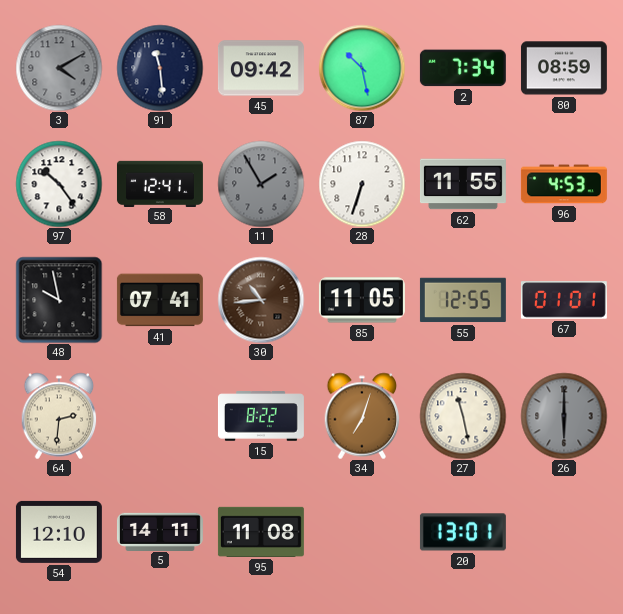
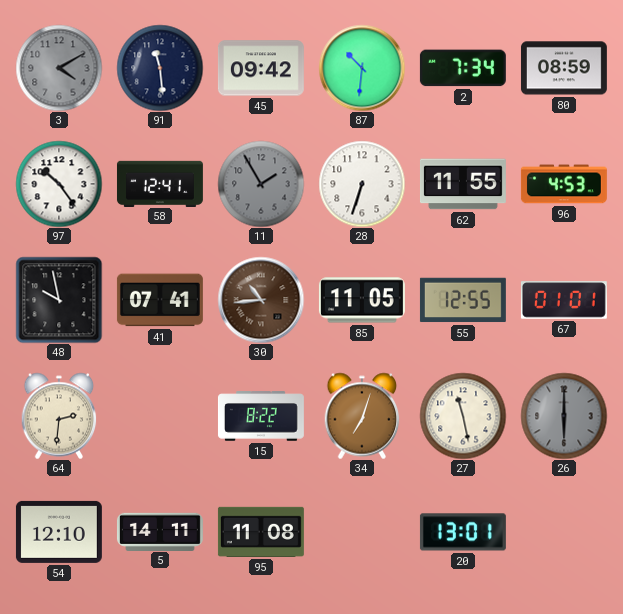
87: 10:28 -> 10:31 (362, 68)
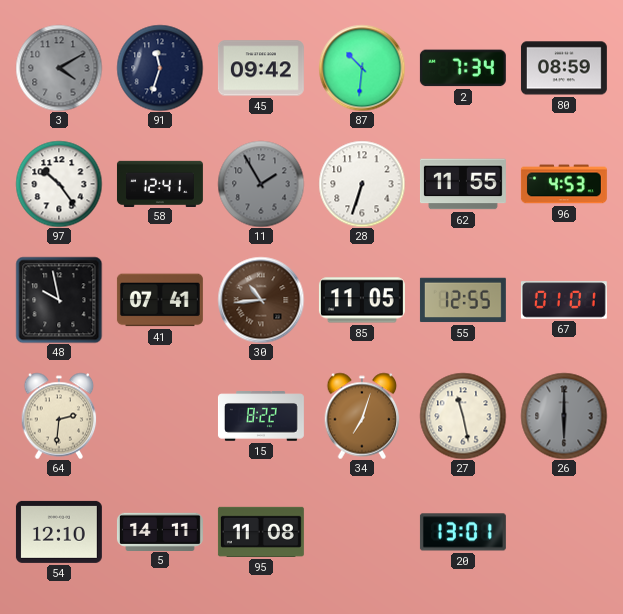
91: 11:29 -> 11:33 (160, 68)
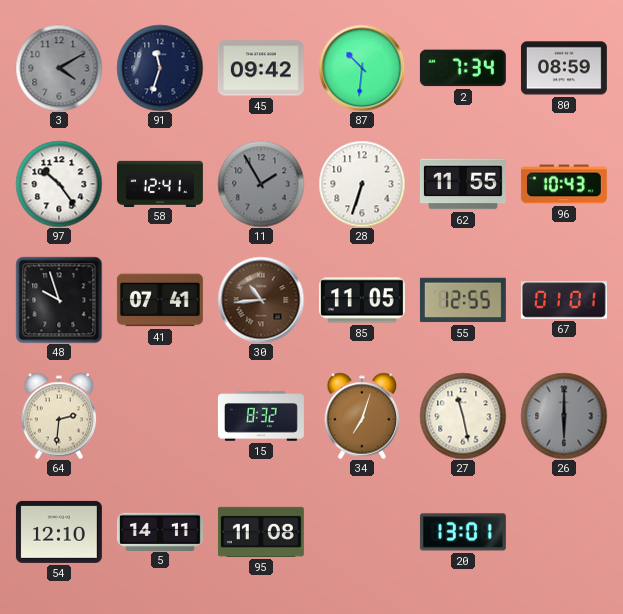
96: 4:53 -> 10:43 (564, 184)
48: 9:58 -> 9:57 (59, 300)
15: 8:22 -> 8:32 (261, 416)
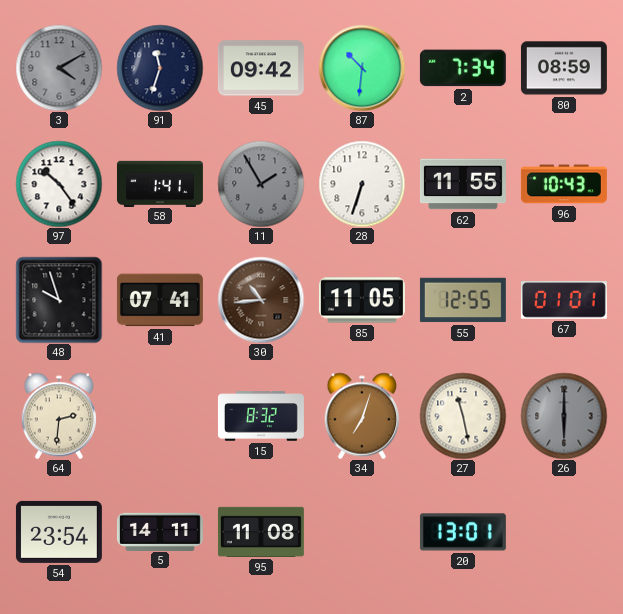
58: 12:41 -> 1:41 (160, 183)
54: 12:10 -> 23:54 (59, 532)
